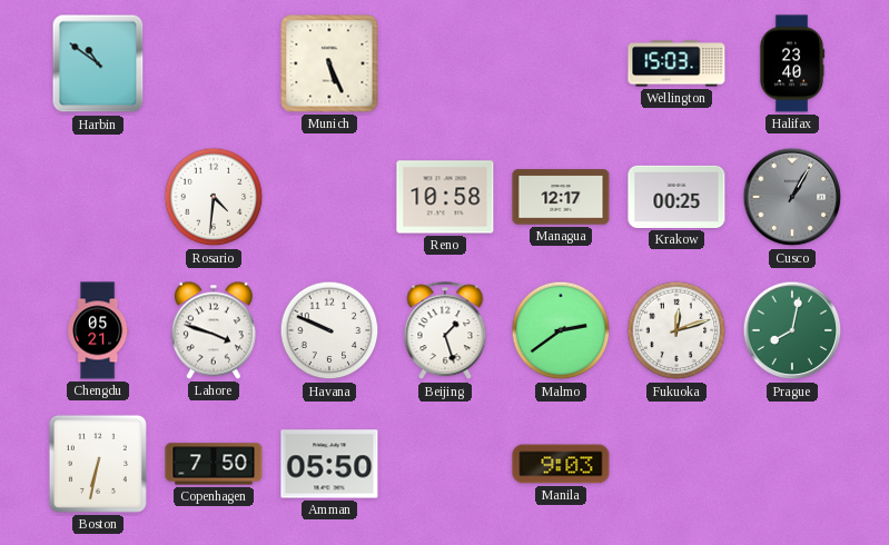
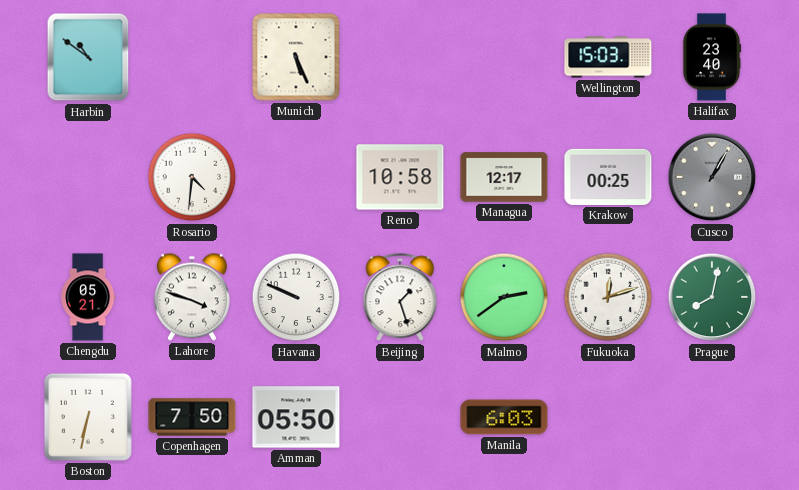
Manila: 9:03 -> 6:03 (504, 417)
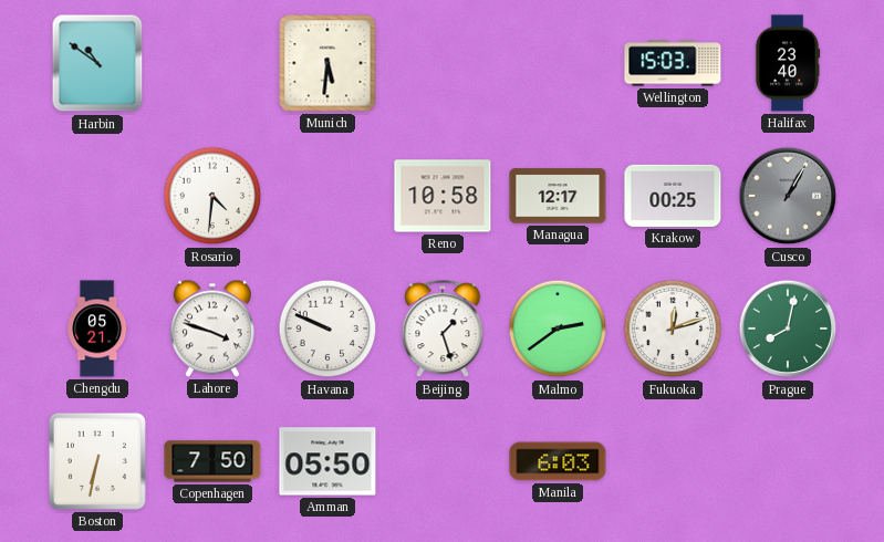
Munich: 5:26 -> 5:31 (327, 63)
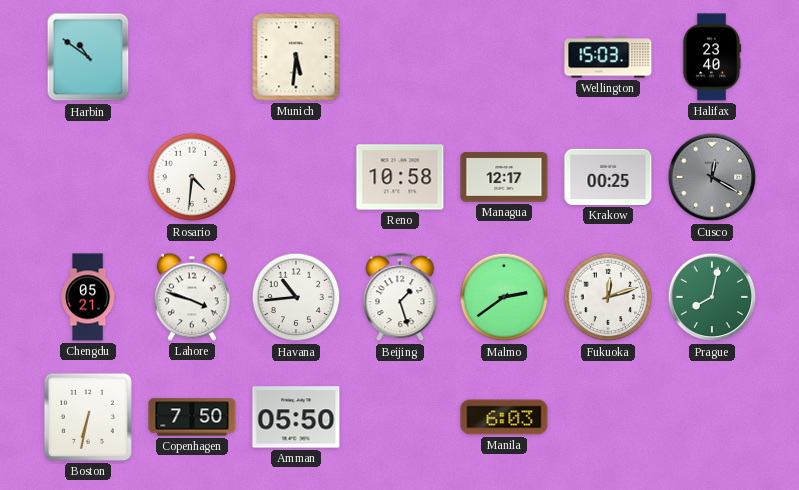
Cusco: 1:05 -> 12:20 (712, 177)
Havana: 9:49 -> 10:44 (296, 297)
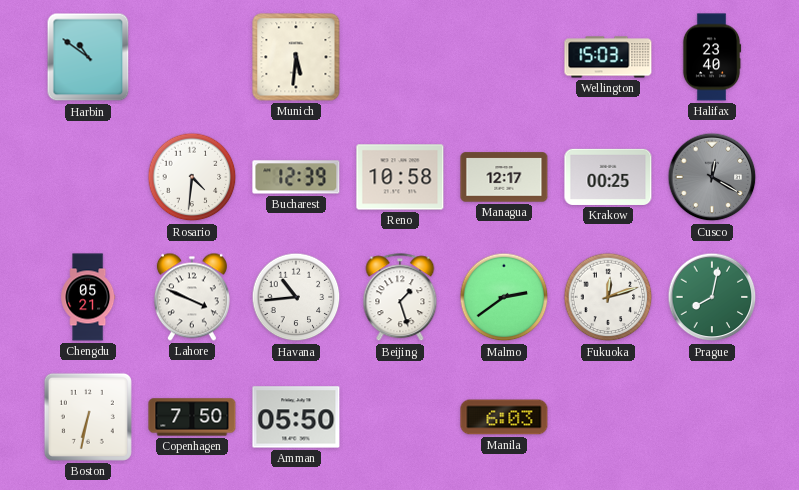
Bucharest: none -> 12:39 (296, 177)
Lahore: 3:48 -> 3:49 (192, 297)
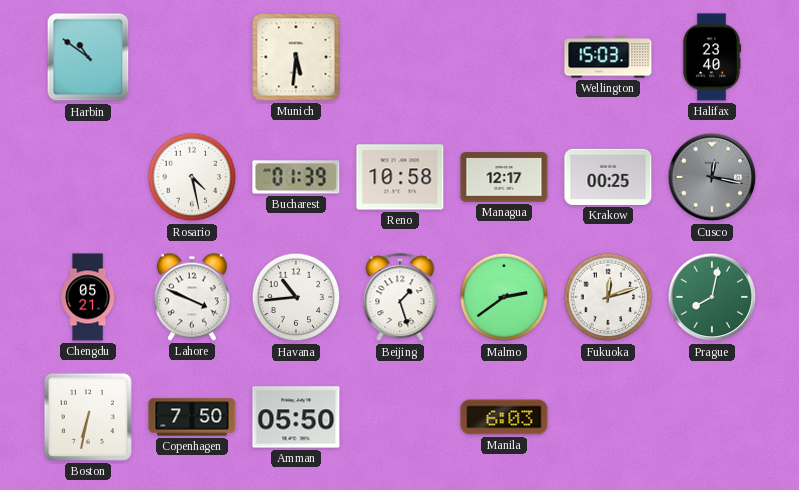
Rosario: 4:31 -> 4:28 (192, 177)
Bucharest: 12:39 -> 01:39 (296, 177)
Cusco: 12:20 -> 12:17 (712, 177)
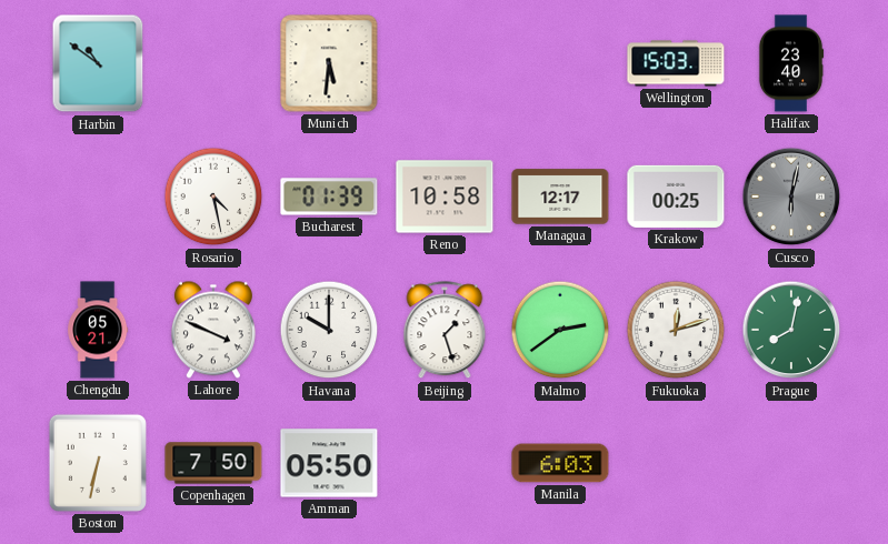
Cusco: 12:17 -> 6:02 (791, 197)
Havana: 10:44 -> 10:00 (329, 330)
